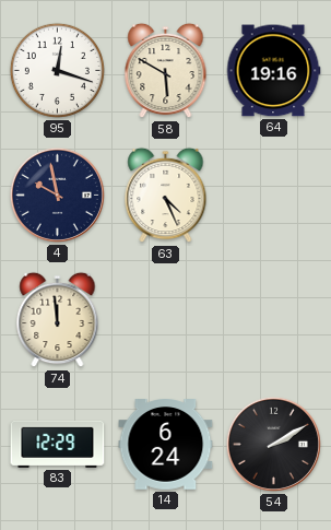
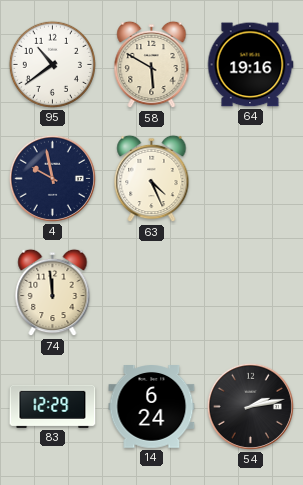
95: 12:18 -> 10:39 (52, 64)
54: 2:10 -> 2:13 (250, 406)
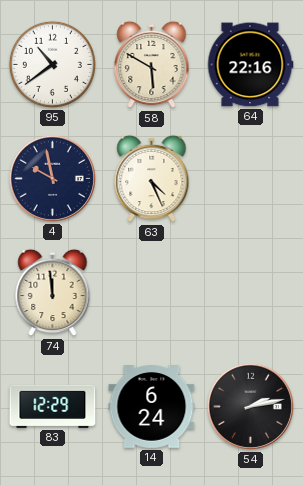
64: 19:16 -> 22:16 (250, 65)
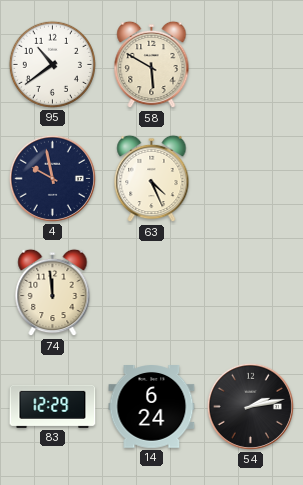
64: 22:16 -> none (250, 65)
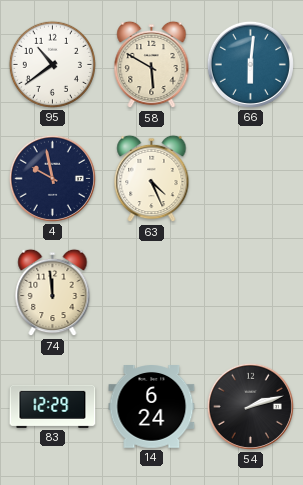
66: none -> 6:01 (250, 64)
54: 2:13 -> 2:12 (250, 406)
